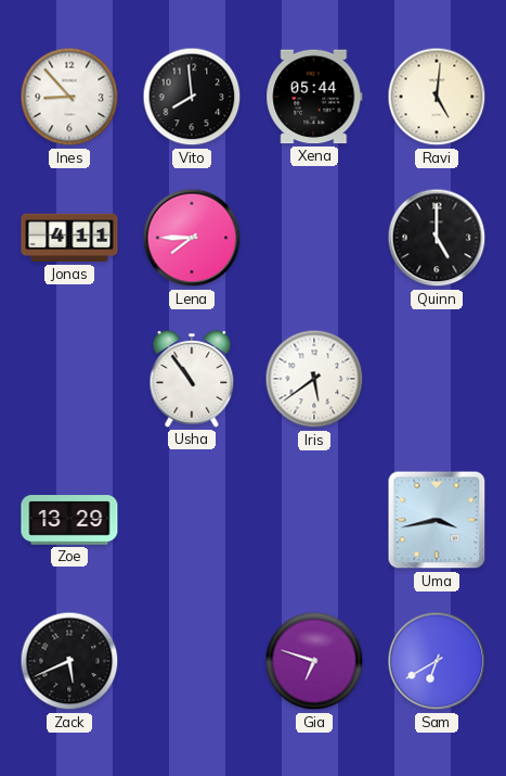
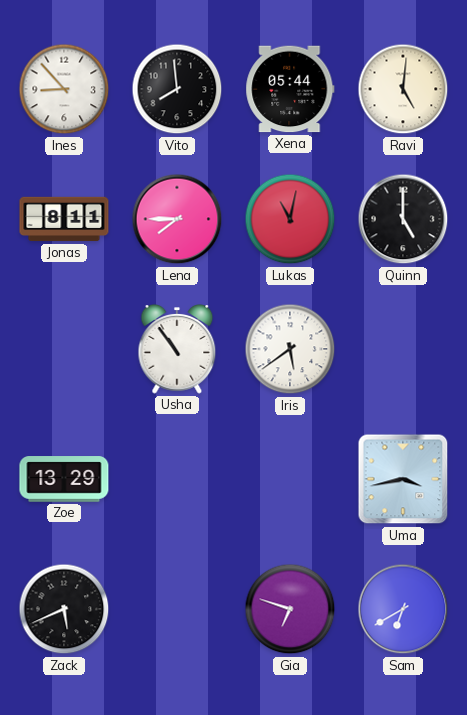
Jonas: 4:11 -> 8:11 (64, 219)
Lukas: none -> 11:02 (290, 219)
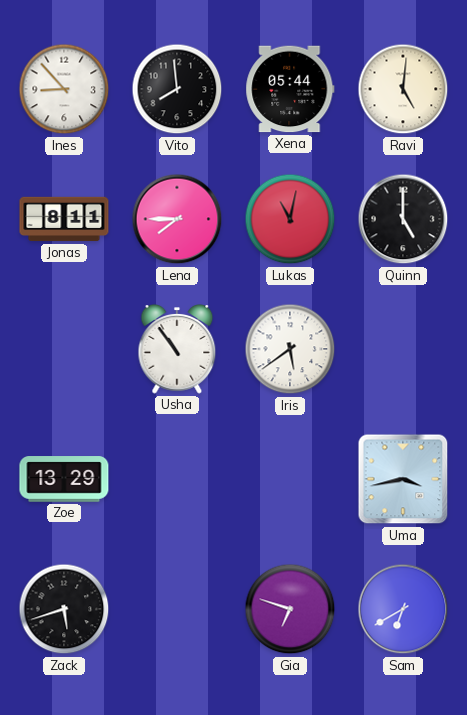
Zack: 5:41 -> 5:42 (64, 609)
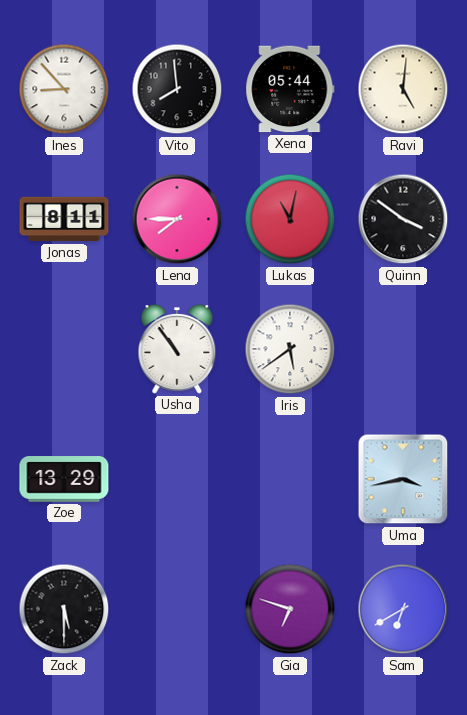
Quinn: 5:00 -> 3:51 (403, 219)
Zack: 5:42 -> 5:30 (64, 609)
